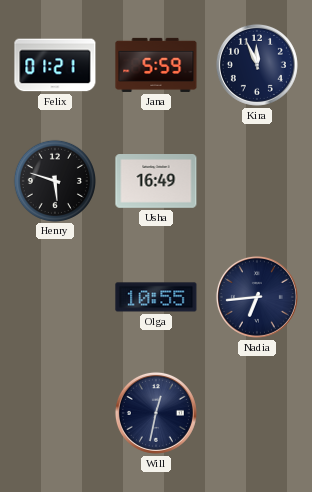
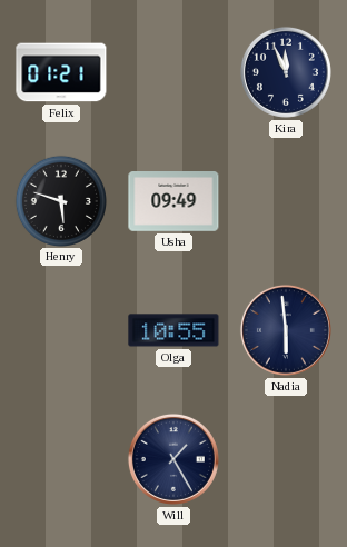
Jana: 5:59 -> none (156, 65)
Usha: 16:49 -> 09:49 (173, 202)
Nadia: 6:44 -> 5:59 (286, 330)
Will: 12:32 -> 1:25 (173, 459)
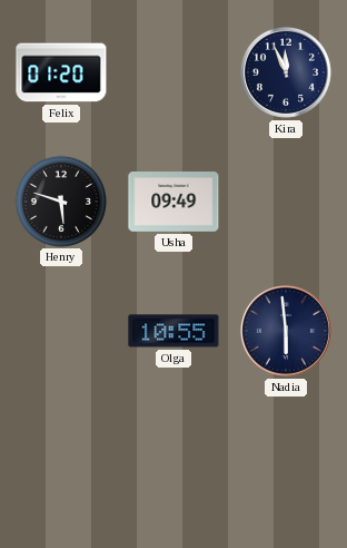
Felix: 01:21 -> 01:20 (61, 72)
Will: 1:25 -> none (173, 459)
